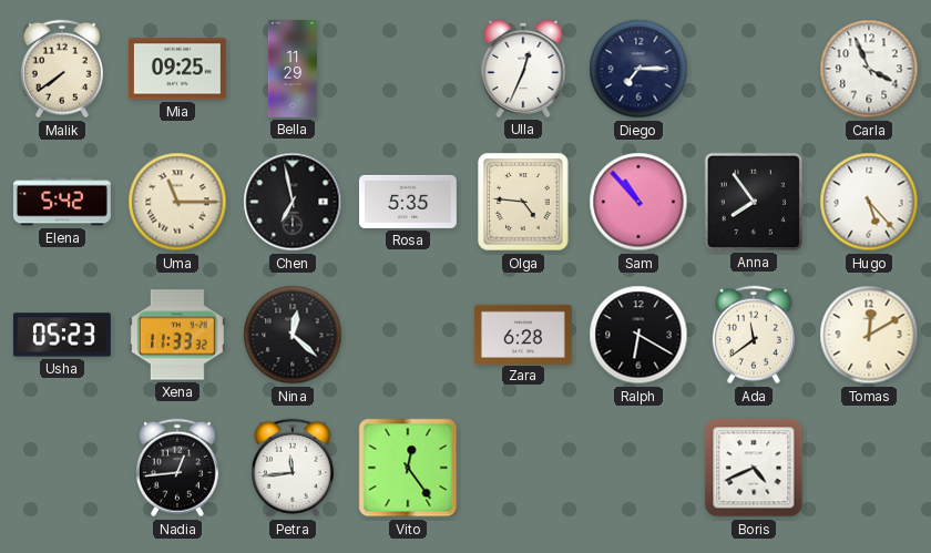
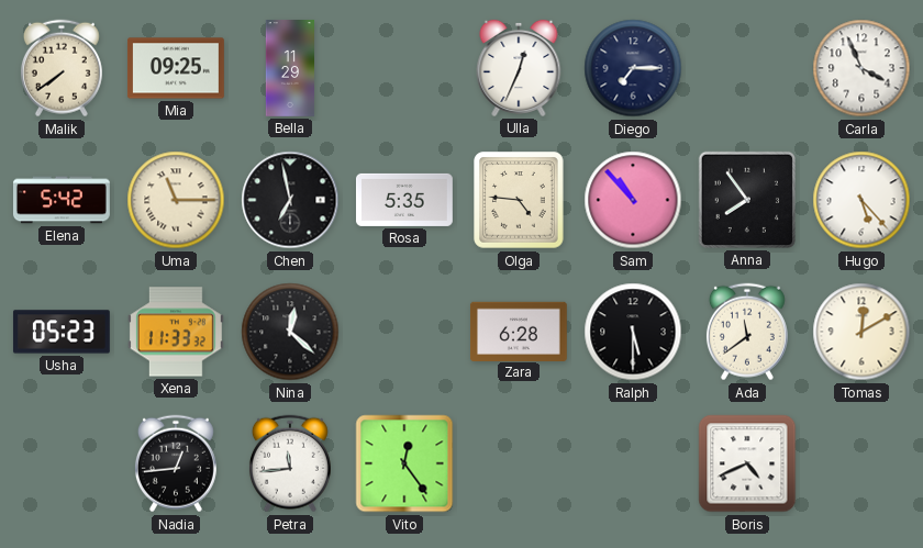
Ralph: 6:20 -> 5:30 (633, 332)
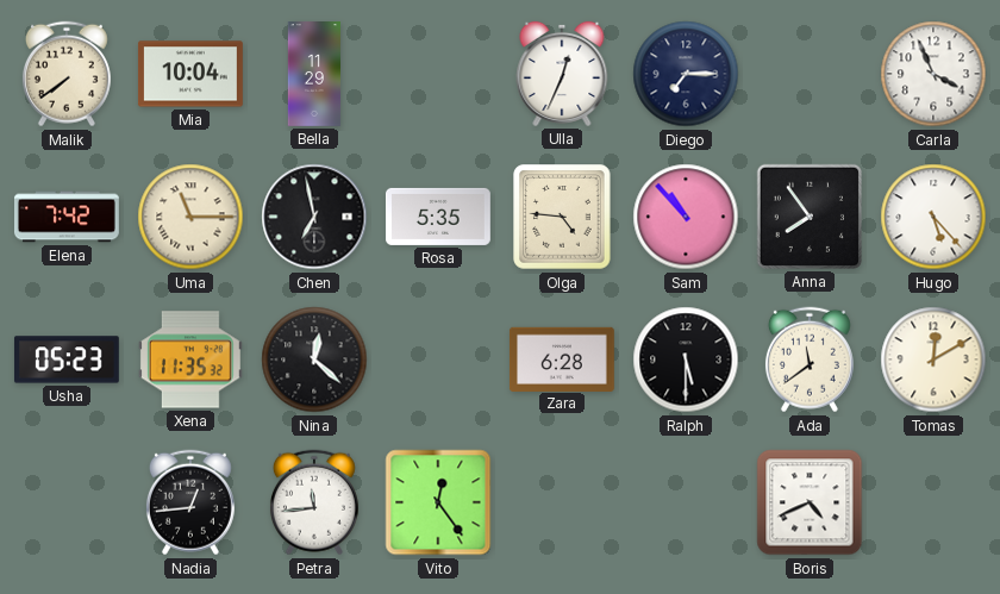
Mia: 09:25 -> 10:04 (190, 74)
Elena: 5:42 -> 7:42 (67, 217)
Xena: 11:33 -> 11:35 (190, 359)
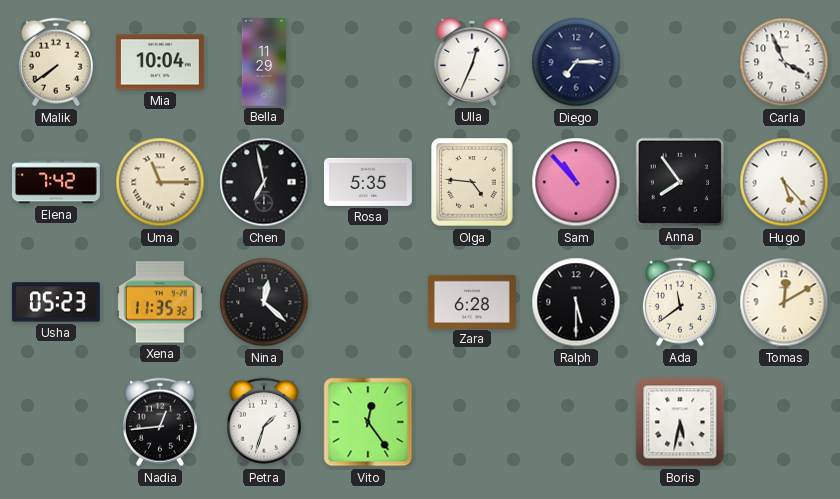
Petra: 11:44 -> 1:33 (264, 422)
Boris: 4:41 -> 5:32 (680, 422)
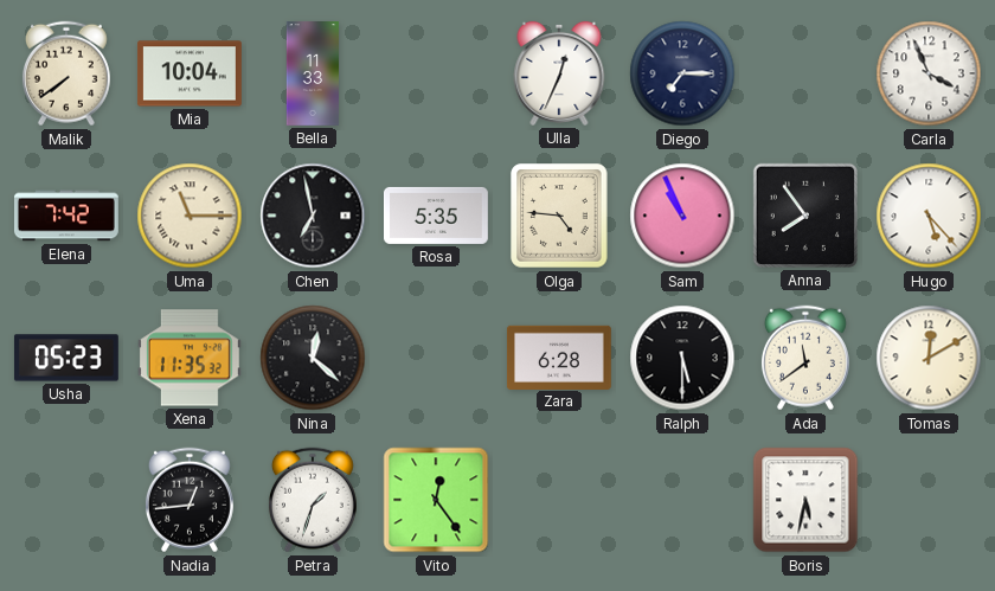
Bella: 11:29 -> 11:33 (312, 75)
Sam: 10:53 -> 10:56 (682, 216)
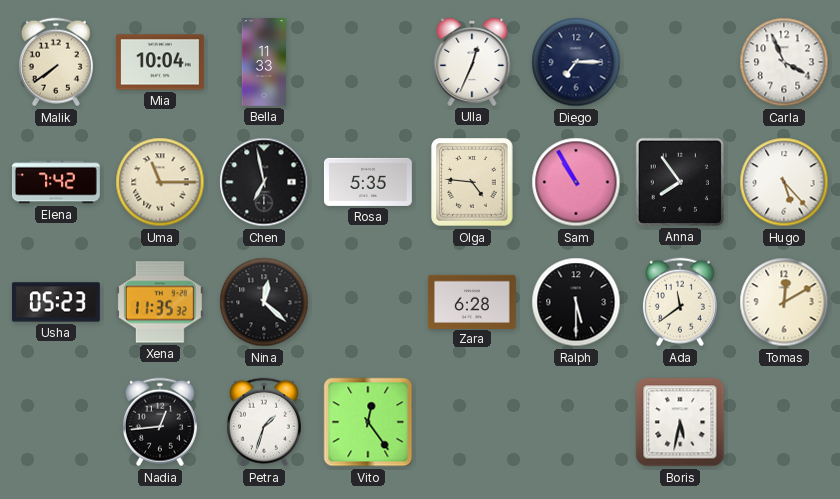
Sam: 10:56 -> 10:55 (576, 182)
